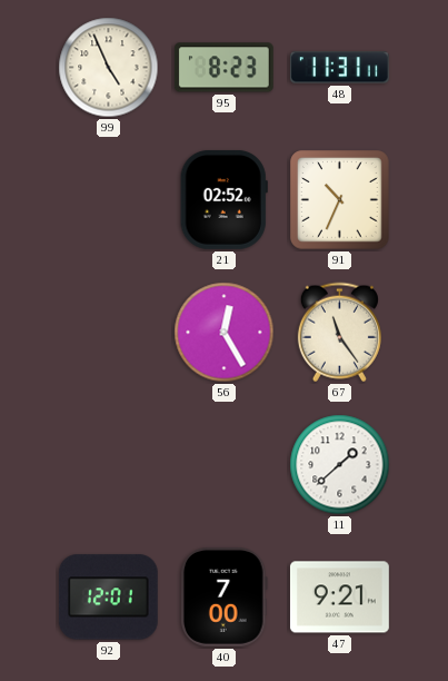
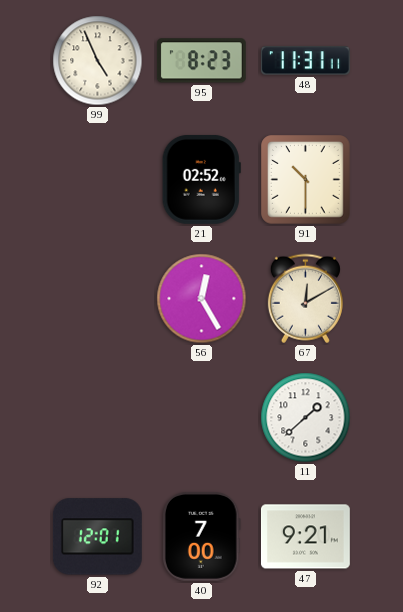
91: 10:34 -> 10:30 (306, 180)
67: 11:24 -> 12:10 (305, 299)
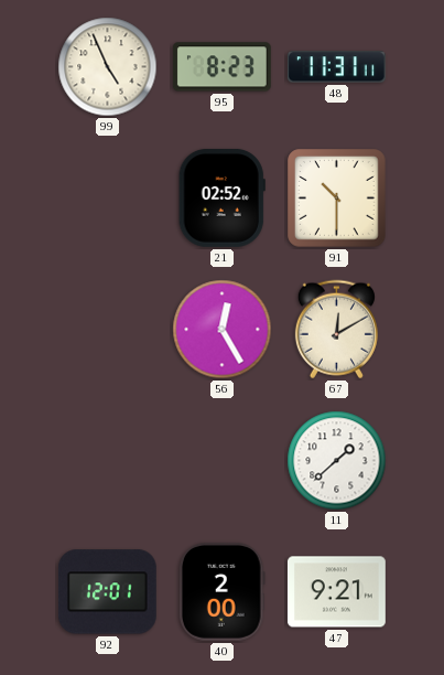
40: 7:00 -> 2:00 (221, 591)
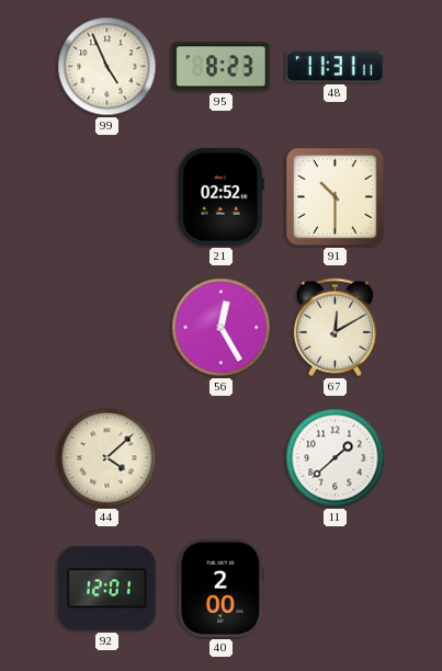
44: none -> 4:08 (107, 458)
47: 9:21 -> none (336, 592)
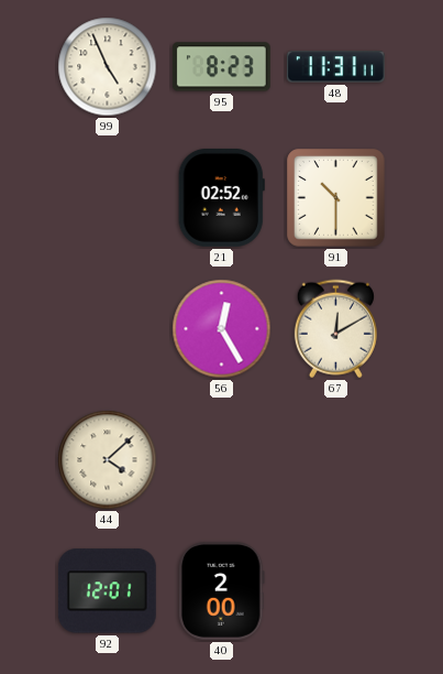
11: 1:38 -> none (336, 458)
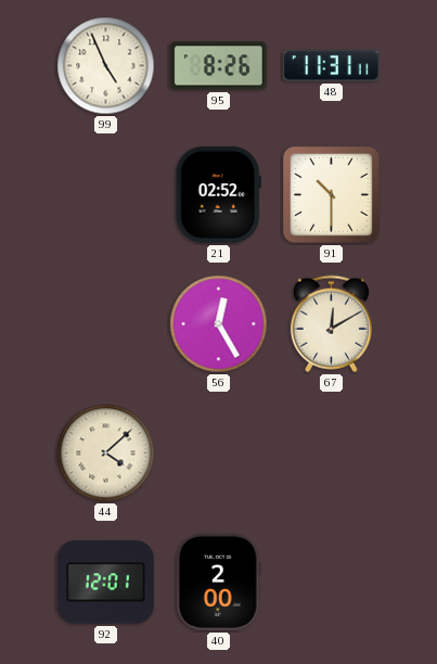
95: 8:23 -> 8:26 (218, 66)
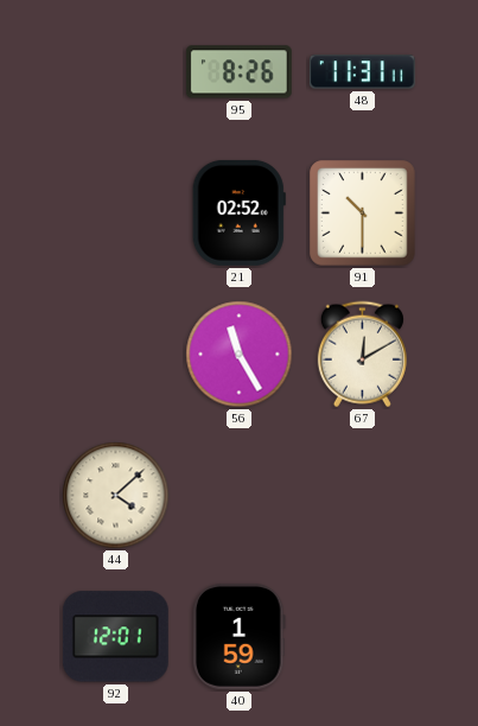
99: 4:56 -> none (106, 66)
56: 12:25 -> 11:25 (240, 355)
40: 2:00 -> 1:59 (238, 636)
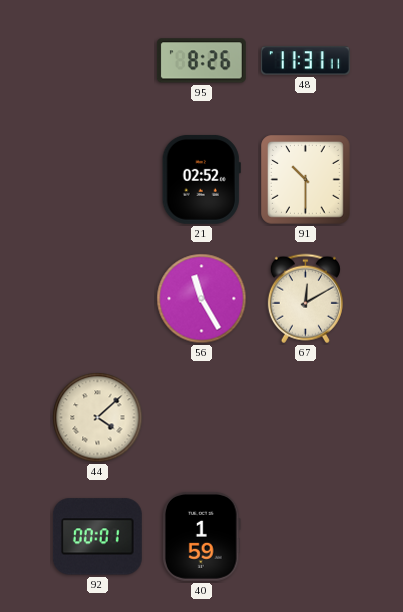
92: 12:01 -> 00:01 (97, 537)
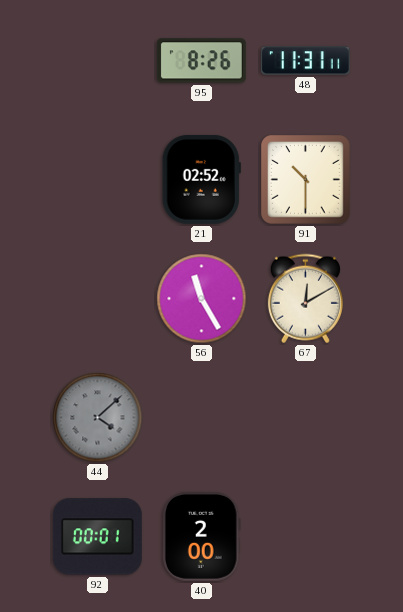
44 dial: cream -> grey (98, 418)
40: 1:59 -> 2:00 (201, 536)
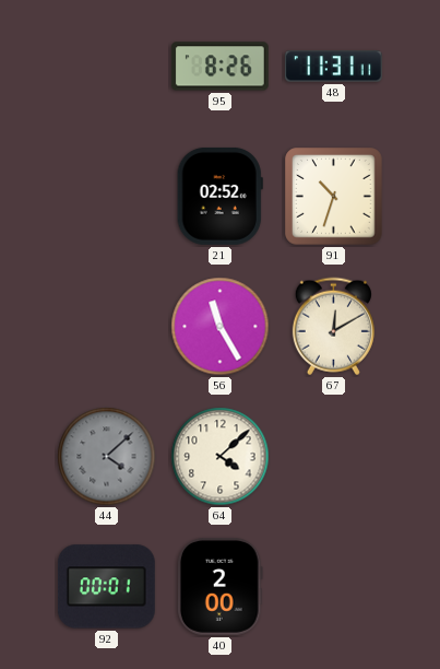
91: 10:30 -> 10:33 (334, 197)
64: none -> 4:08 (221, 457)
